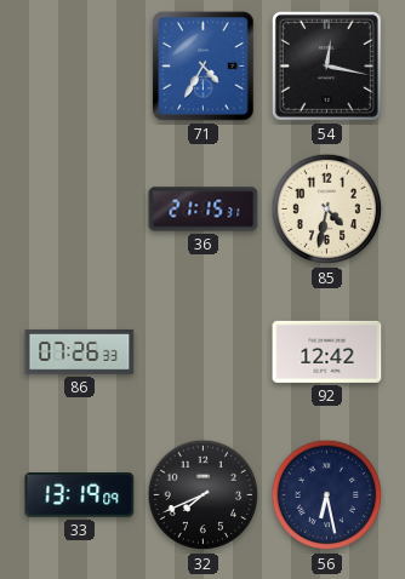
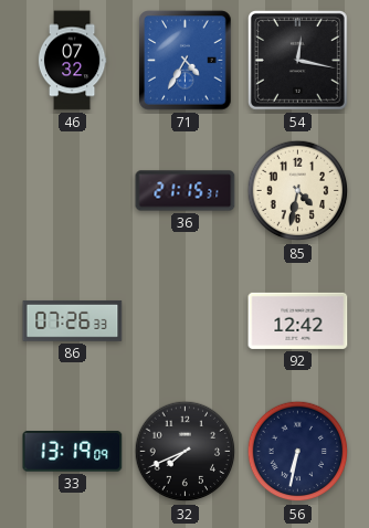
46: none -> 07:32 (72, 61)
56: 6:28 -> 6:32 (298, 452)
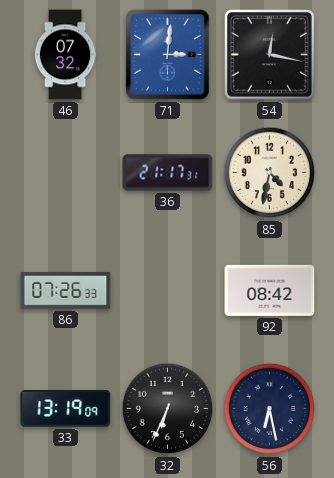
71: 4:35 -> 3:01 (168, 55)
36: 21:15 -> 21:17 (168, 173)
92: 12:42 -> 08:42 (270, 290)
32: 7:41 -> 6:34 (168, 409)
56: 6:32 -> 6:28 (270, 409)
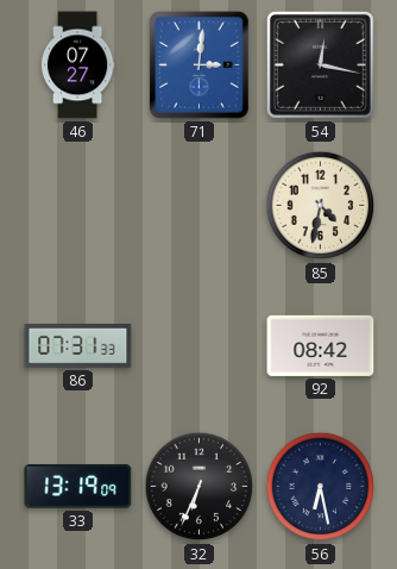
46: 07:32 -> 07:27 (77, 65)
36: 21:17 -> none (168, 173)
86: 07:26 -> 07:31 (78, 345)
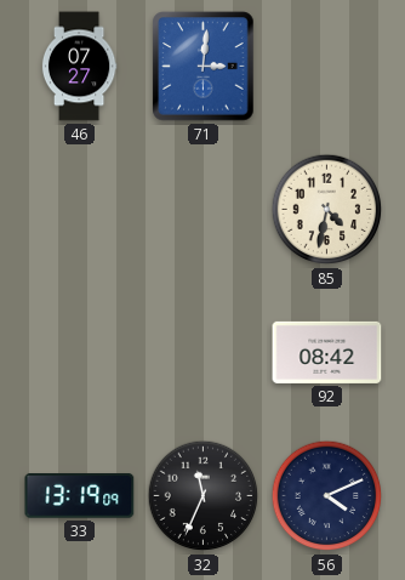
54: 12:17 -> none (320, 64)
86: 07:31 -> none (78, 345)
32: 6:34 -> 11:34 (204, 496)
56: 6:28 -> 4:11 (327, 496)
